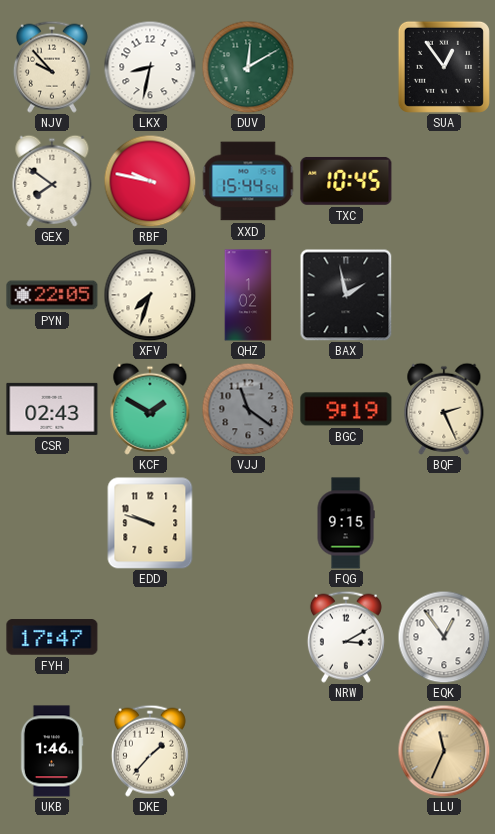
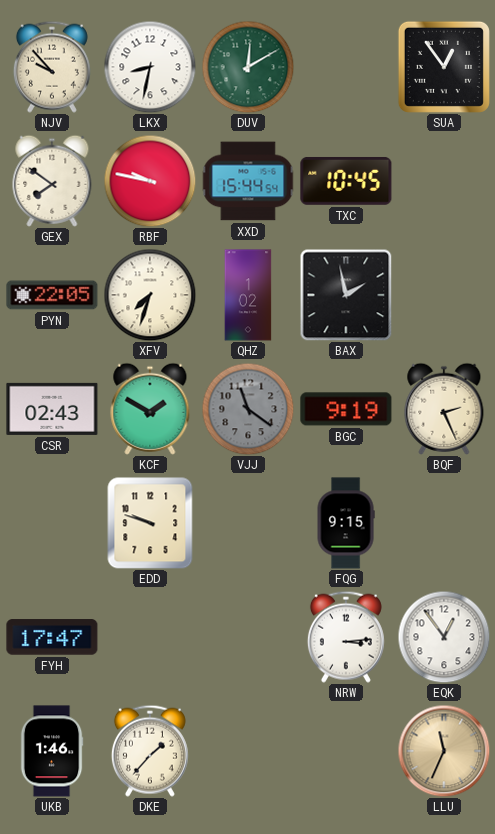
NRW: 3:10 -> 3:14 (346, 637)
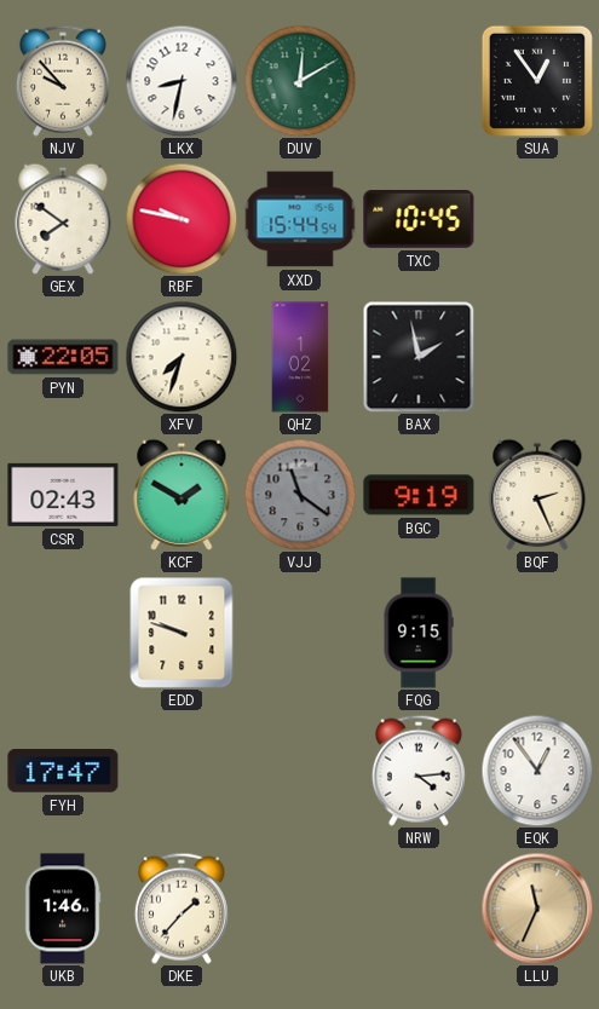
NRW: 3:14 -> 4:14 (419, 771)
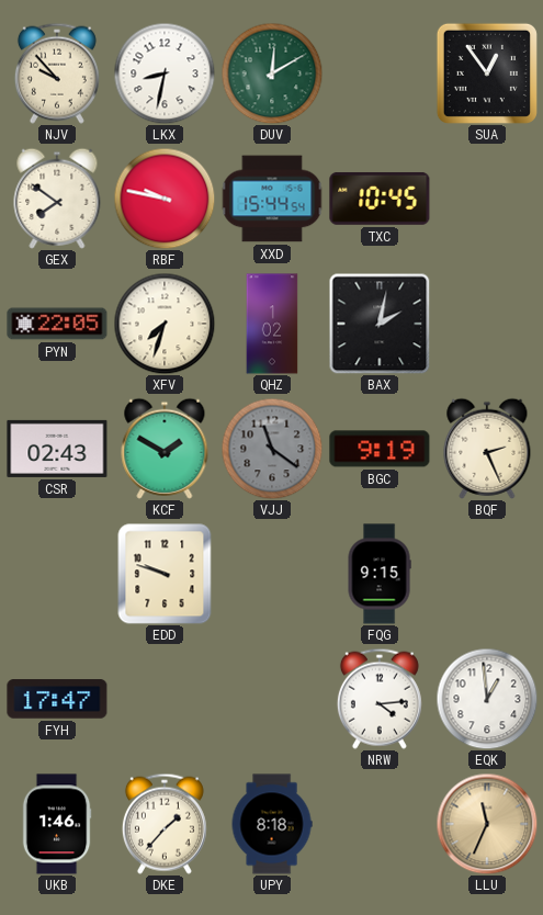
BAX: 1:58 -> 2:02 (380, 324)
EQK: 12:54 -> 12:59 (487, 699)
UPY: none -> 8:18 (272, 824)
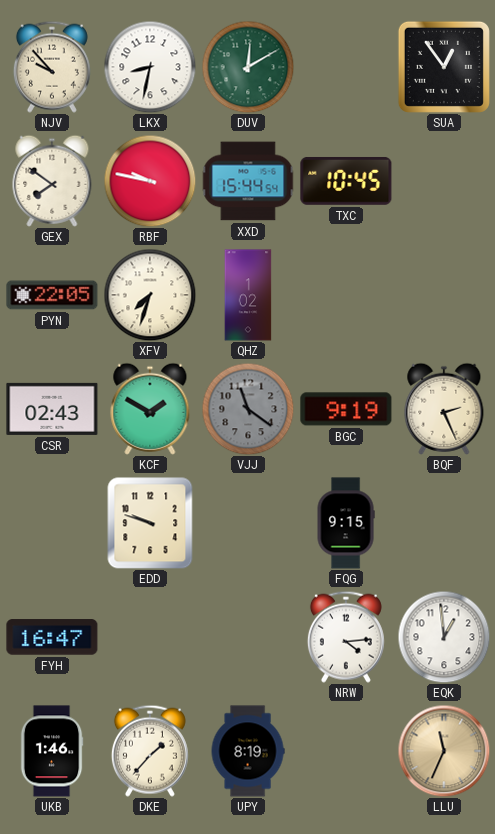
BAX: 2:02 -> none (380, 324)
FYH: 17:47 -> 16:47 (52, 637)
UPY: 8:18 -> 8:19 (248, 751)
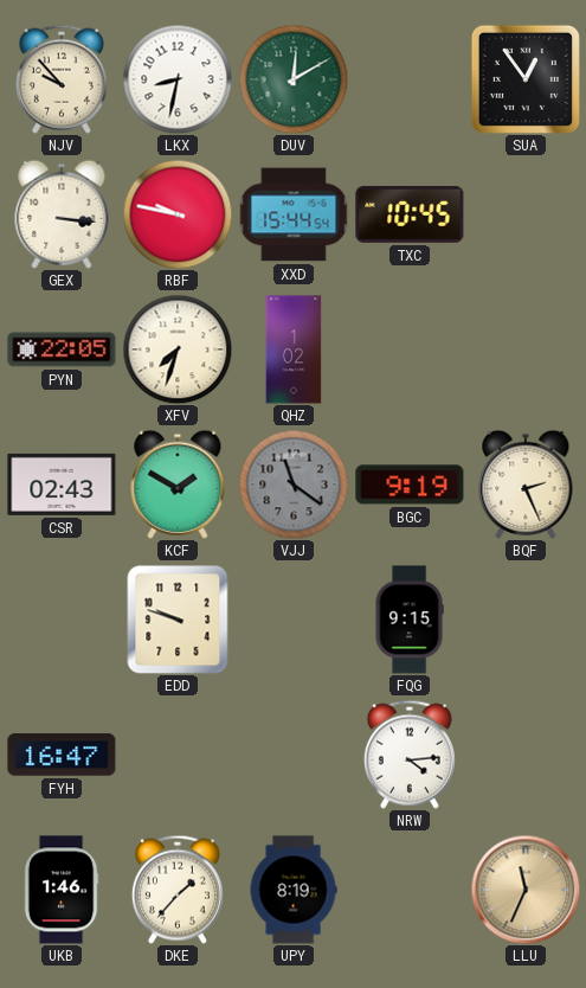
GEX: 7:51 -> 3:16 (62, 214)
EQK: 12:59 -> none (444, 637)
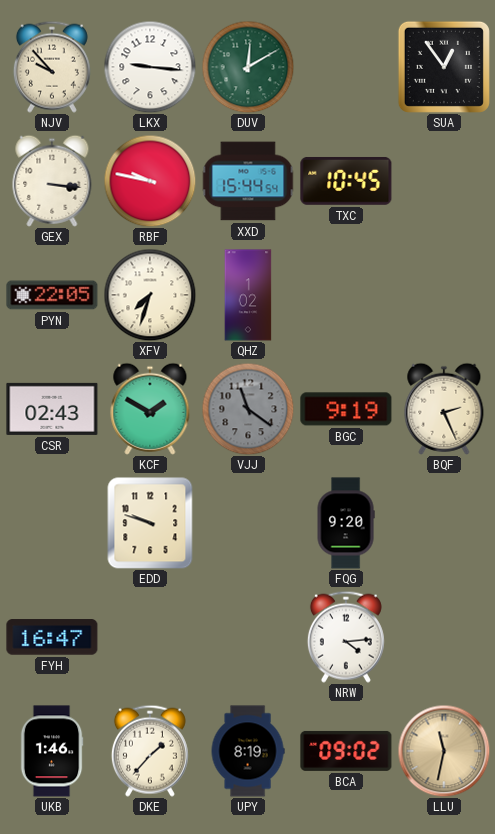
LKX: 8:32 -> 9:16 (150, 67)
FQG: 9:15 -> 9:20 (346, 523)
BCA: none -> 09:02 (346, 751)
LLU: 11:34 -> 11:32 (444, 751)
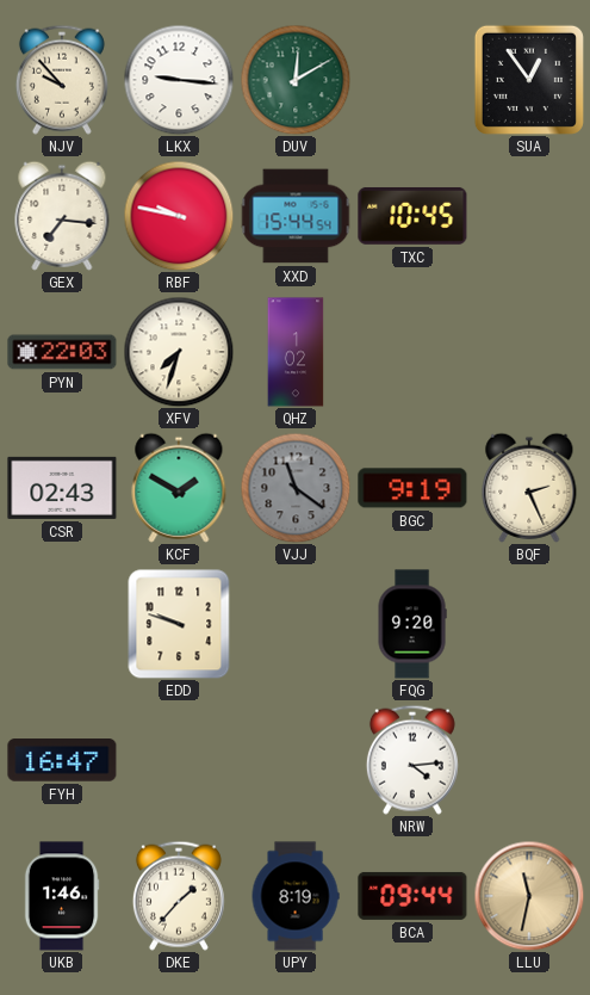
GEX: 3:16 -> 7:16 (62, 216)
PYN: 22:05 -> 22:03 (62, 352)
BCA: 09:02 -> 09:44 (412, 896)
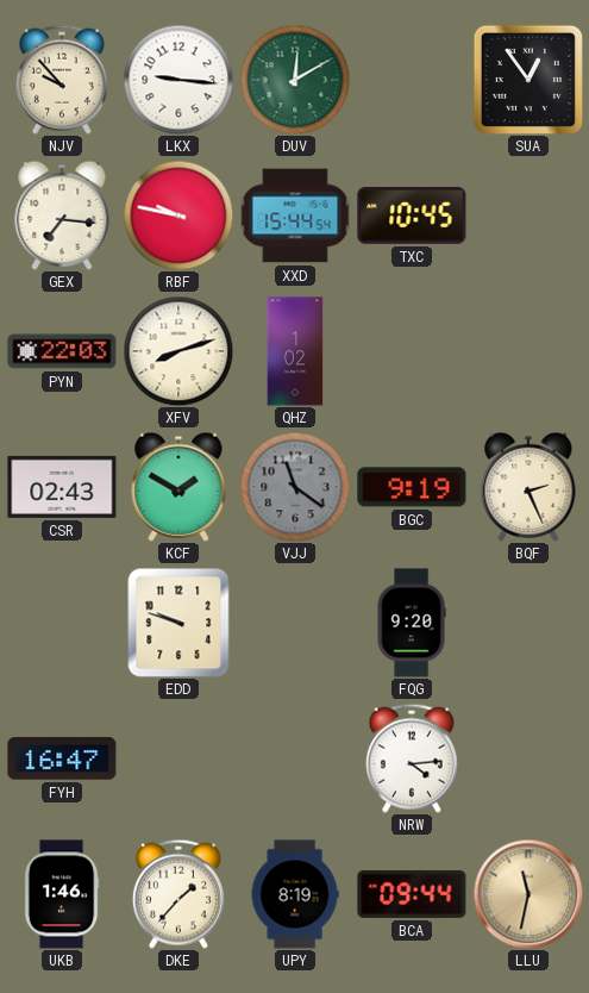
XFV: 7:33 -> 8:12 (178, 351)
